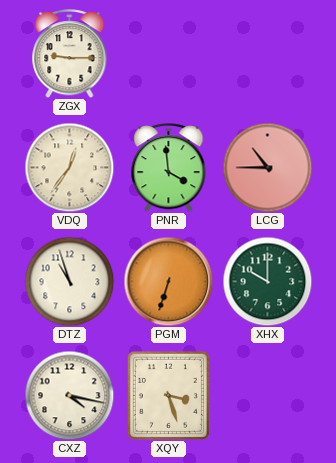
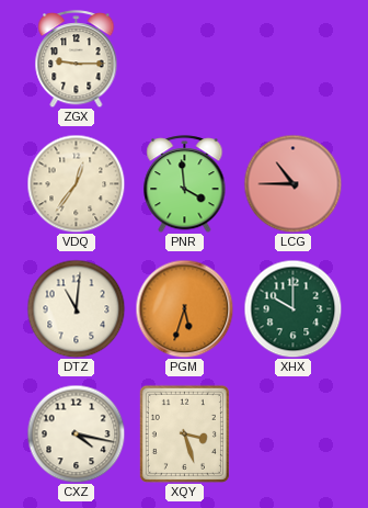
DTZ: 10:57 -> 11:01 (76, 308)
PGM: 6:33 -> 5:33 (184, 308)
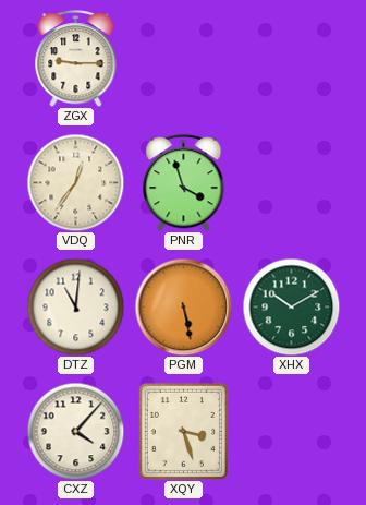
PNR: 3:59 -> 3:57 (184, 183)
LCG: 10:45 -> none (292, 183)
PGM: 5:33 -> 5:28 (183, 306)
XHX: 10:00 -> 10:10 (291, 306)
CXZ: 4:17 -> 4:07 (75, 431)
